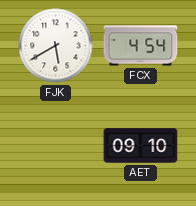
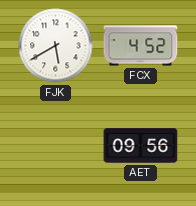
FCX: 4:54 -> 4:52 (141, 46)
AET: 09:10 -> 09:56 (141, 146)
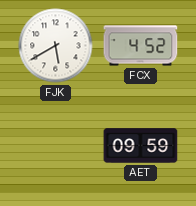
AET: 09:56 -> 09:59 (141, 146)
